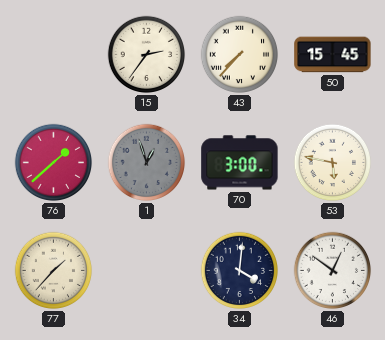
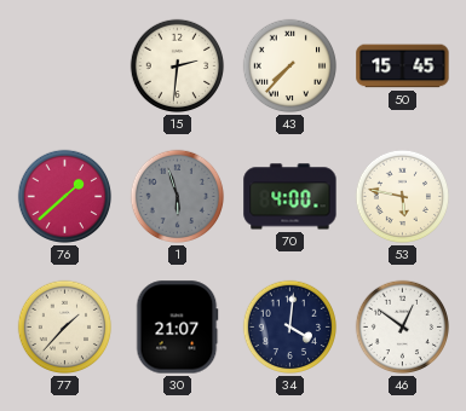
15: 2:36 -> 2:31 (178, 66)
1: 12:57 -> 5:57 (178, 197)
70: 3:00 -> 4:00 (290, 197)
30: none -> 21:07 (177, 328)
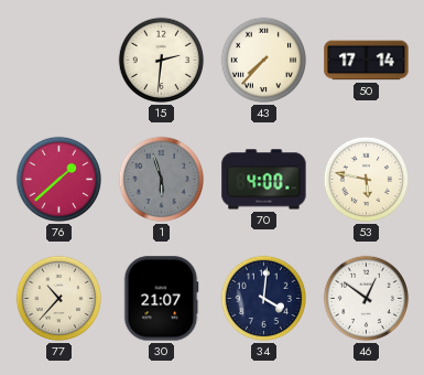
50: 15:45 -> 17:14 (367, 61)
77: 1:37 -> 10:37 (59, 299)
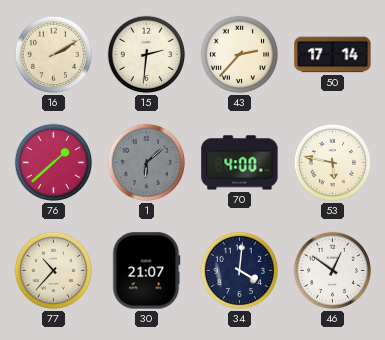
16: none -> 2:10 (54, 55)
43: 7:37 -> 2:37 (240, 55)
1: 5:57 -> 6:08 (147, 163)
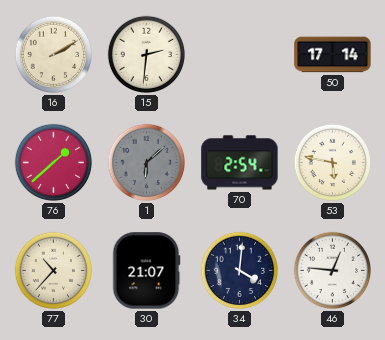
43: 2:37 -> none (240, 55)
70: 4:00 -> 2:54 (240, 163)
46: 12:51 -> 12:46 (333, 271)
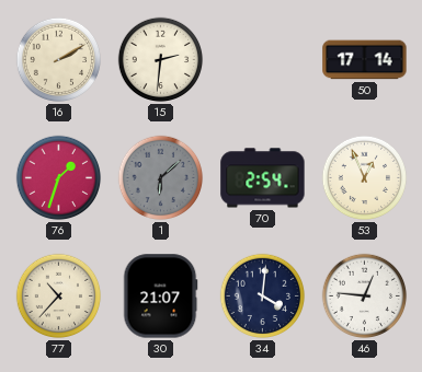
76: 1:38 -> 1:33 (59, 178)
53: 5:47 -> 12:56 (365, 178)
